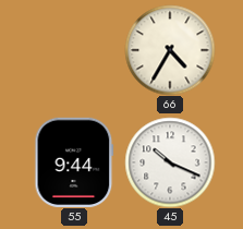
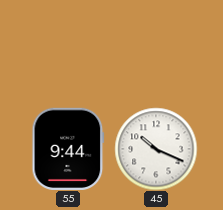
66: 4:35 -> none (170, 50)
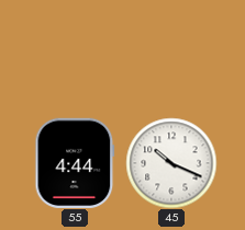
55: 9:44 -> 4:44 (75, 162)
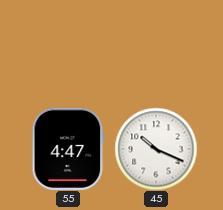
55: 4:44 -> 4:47 (68, 148)
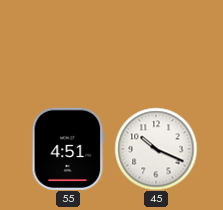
55: 4:47 -> 4:51 (68, 148)
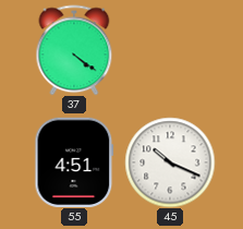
37: none -> 4:21 (74, 50)
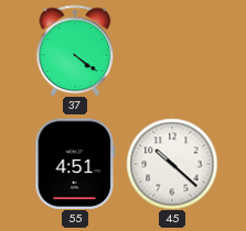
45: 10:19 -> 10:22 (172, 164)
